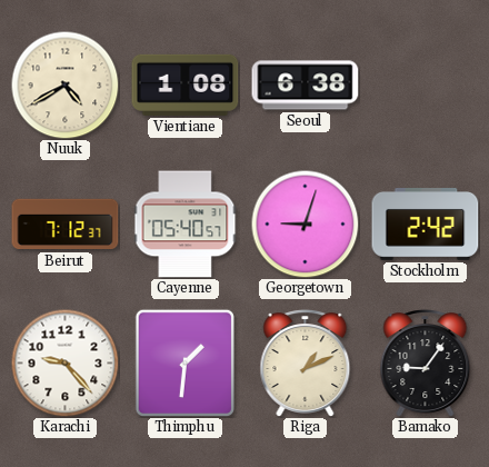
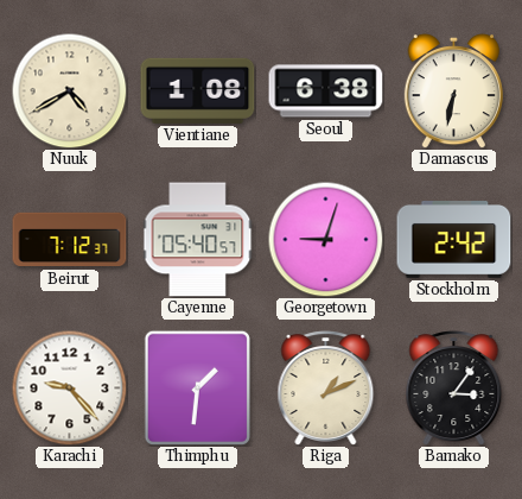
Damascus: none -> 6:32 (453, 90)
Bamako: 9:06 -> 3:06 (454, 389)
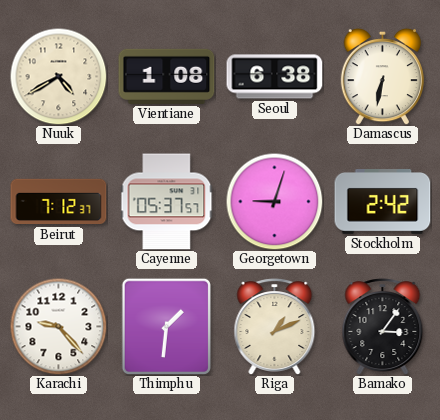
Cayenne: 05:40 -> 05:37 (167, 202)
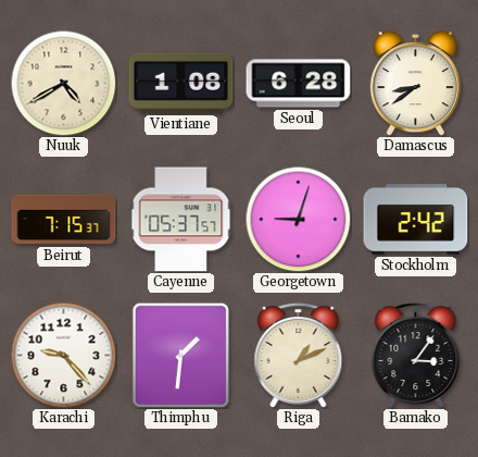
Seoul: 6:38 -> 6:28 (299, 84)
Damascus: 6:32 -> 8:39 (415, 83)
Beirut: 7:12 -> 7:15 (64, 220)
